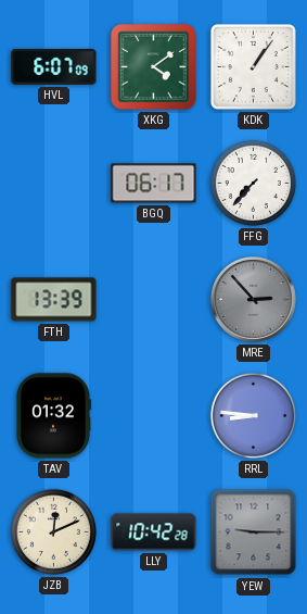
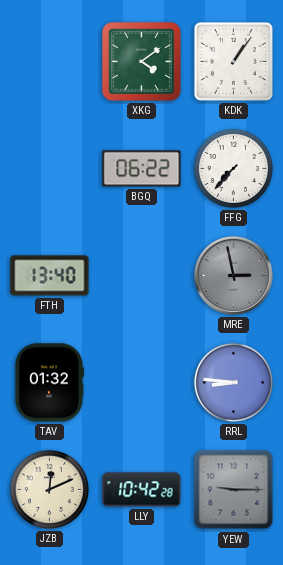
HVL: 6:07 -> none (54, 66)
BGQ: 06:17 -> 06:22 (142, 169)
FTH: 13:39 -> 13:40 (50, 276)
MRE: 2:53 -> 2:58 (234, 276)
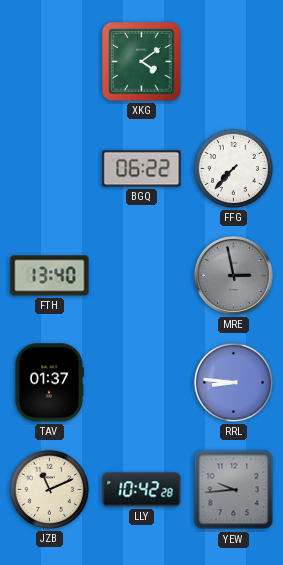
KDK: 1:06 -> none (233, 61)
TAV: 01:32 -> 01:37 (49, 383)
JZB: 12:11 -> 11:11 (49, 489)
YEW: 9:15 -> 9:44 (234, 490)
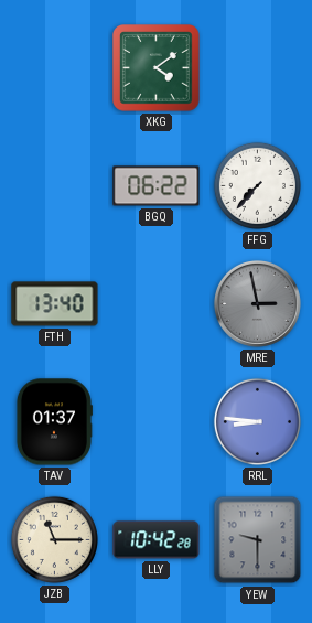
JZB: 11:11 -> 11:15 (54, 539)
YEW: 9:44 -> 9:30 (258, 540)
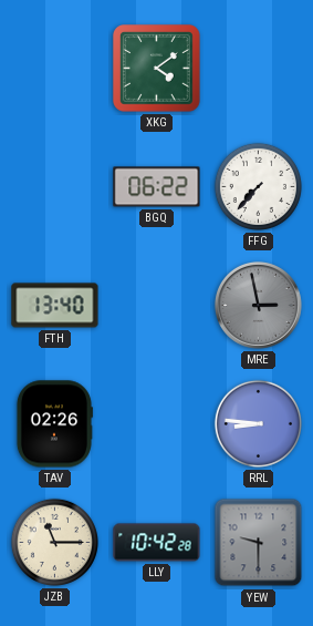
TAV: 01:37 -> 02:26 (54, 424)
